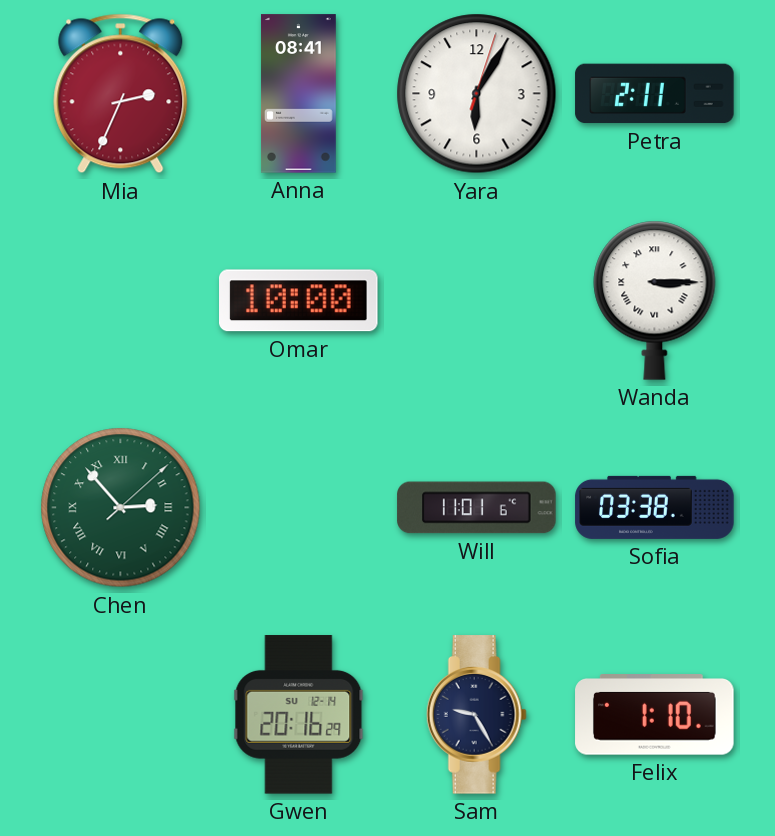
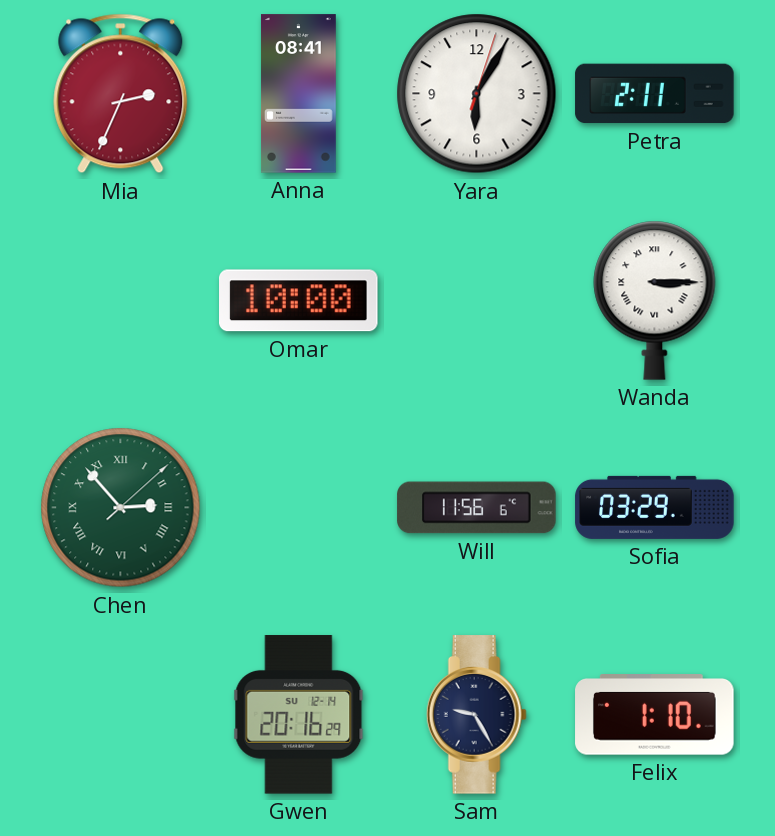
Will: 11:01 -> 11:56 (477, 508)
Sofia: 03:38 -> 03:29 (655, 507)
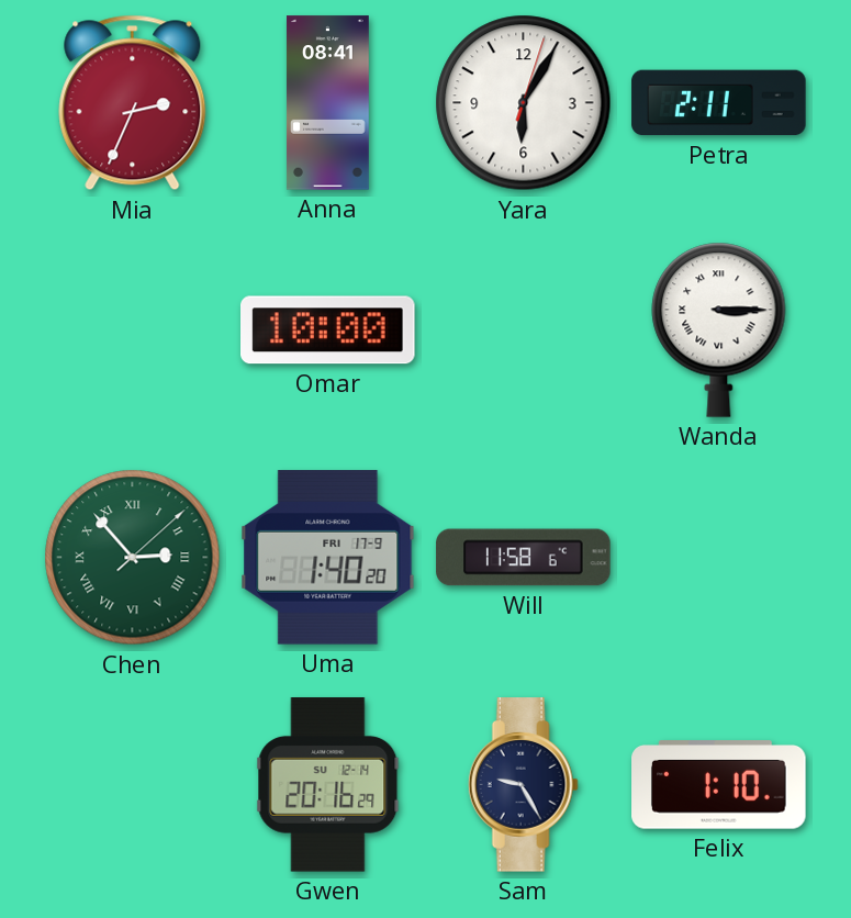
Uma: none -> 1:40 (328, 558)
Will: 11:56 -> 11:58 (524, 558)
Sofia: 03:29 -> none (655, 507)
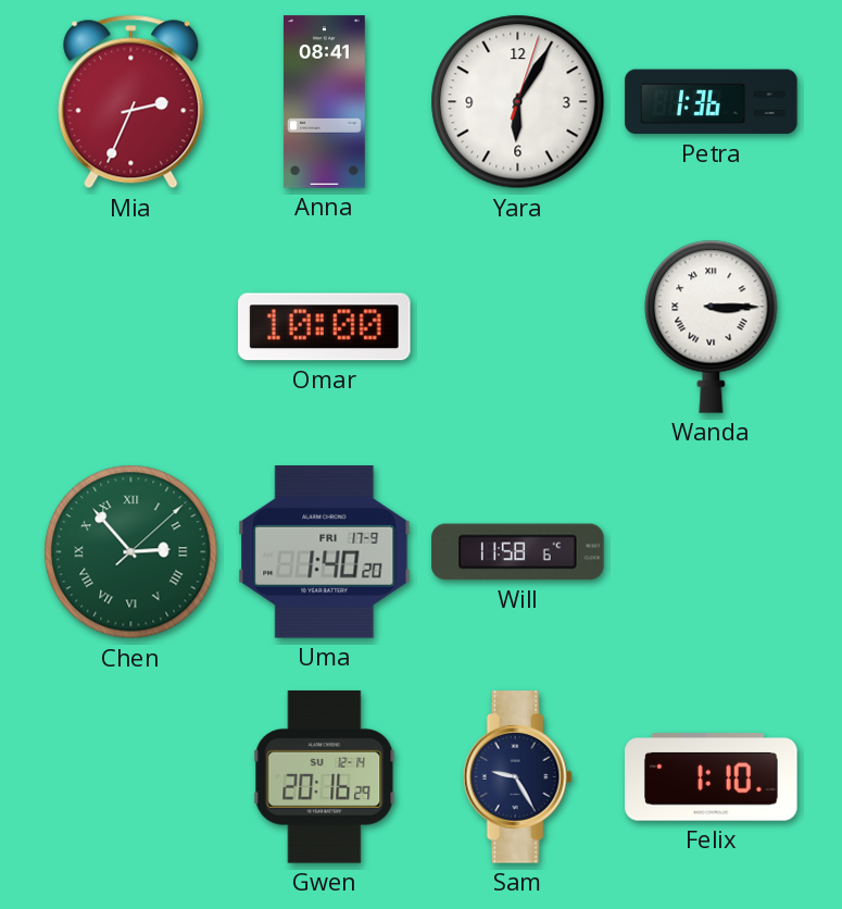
Petra: 2:11 -> 1:36 (712, 102)
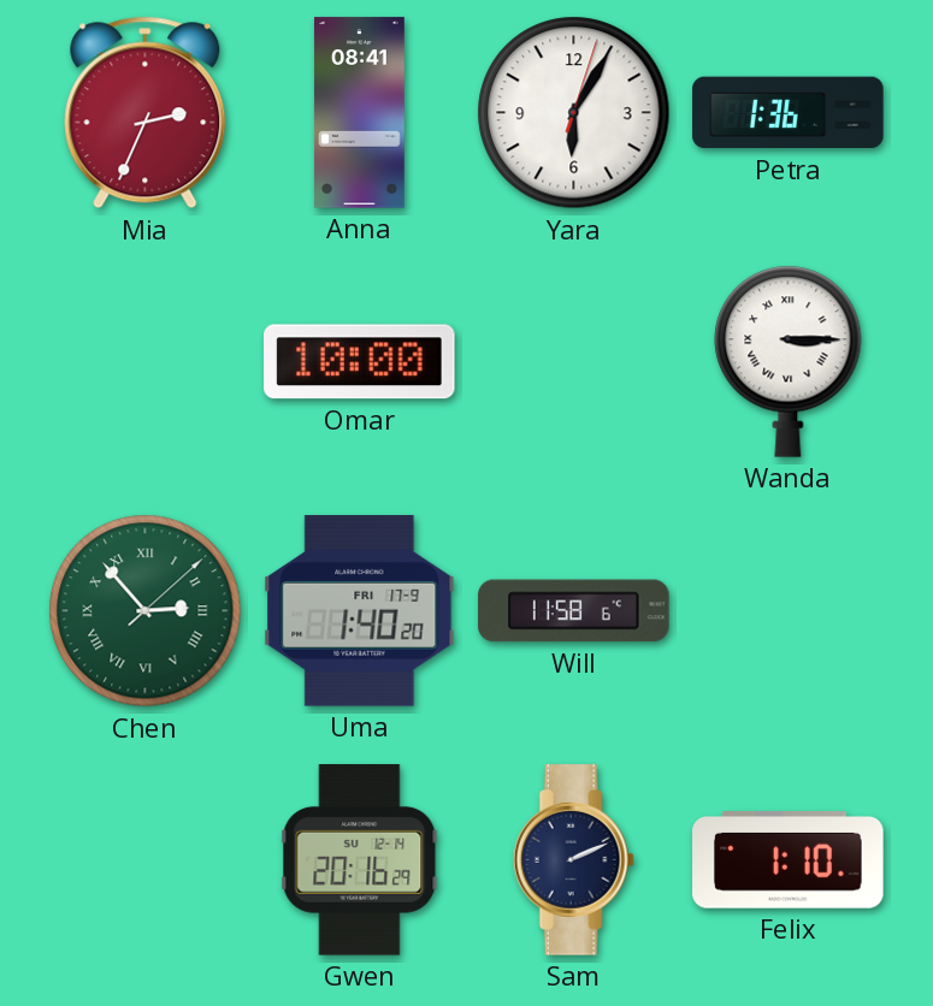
Sam: 9:25 -> 2:11 (573, 860)
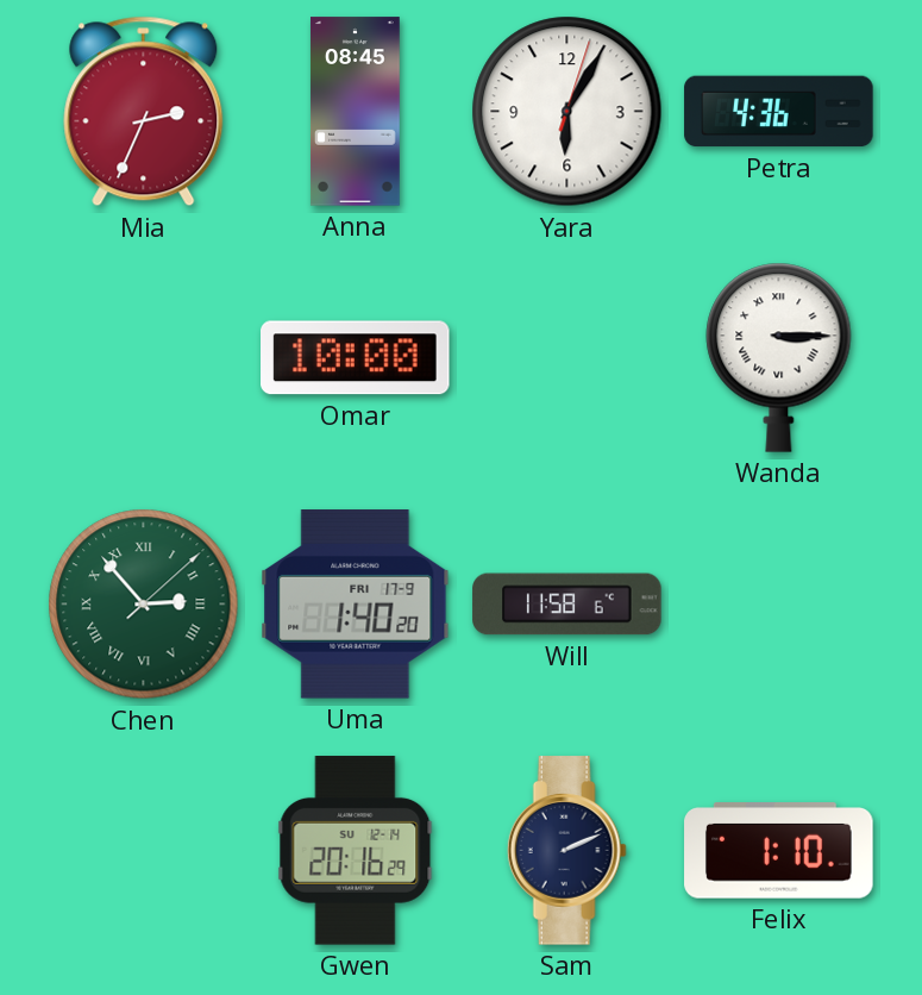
Anna: 08:41 -> 08:45 (355, 112)
Petra: 1:36 -> 4:36 (779, 112)
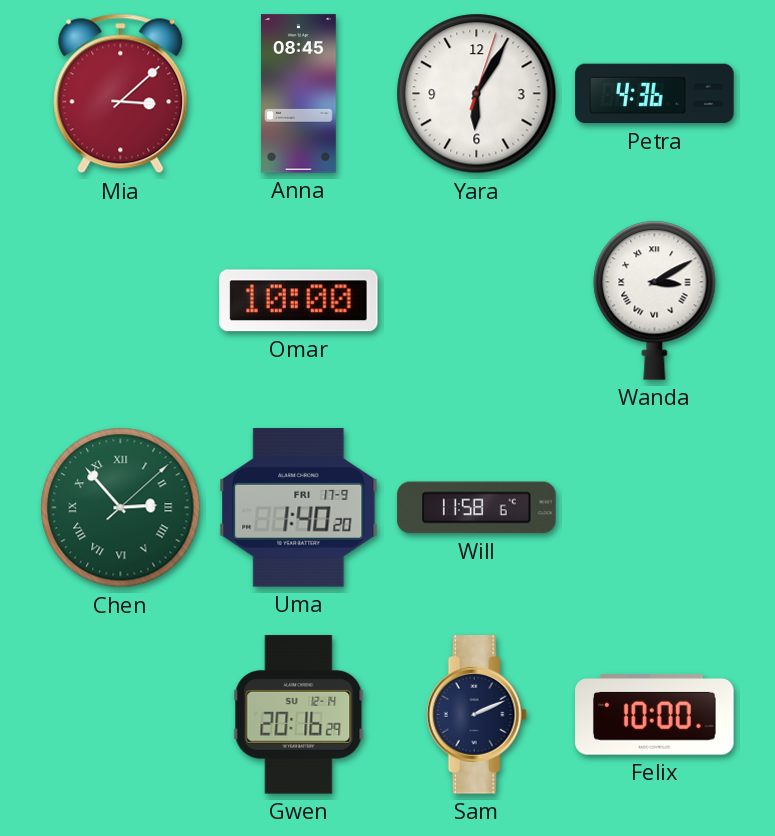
Mia: 2:34 -> 3:08 (121, 94)
Wanda: 3:15 -> 3:10 (655, 300)
Felix: 1:10 -> 10:00 (655, 715)
